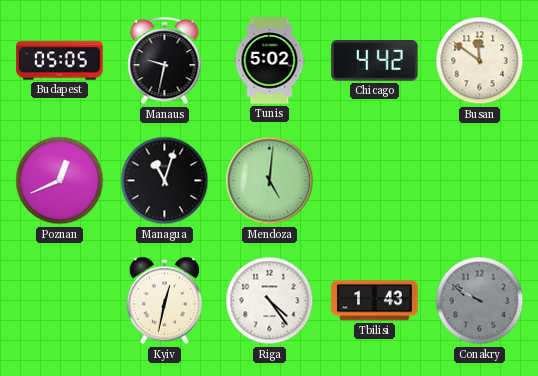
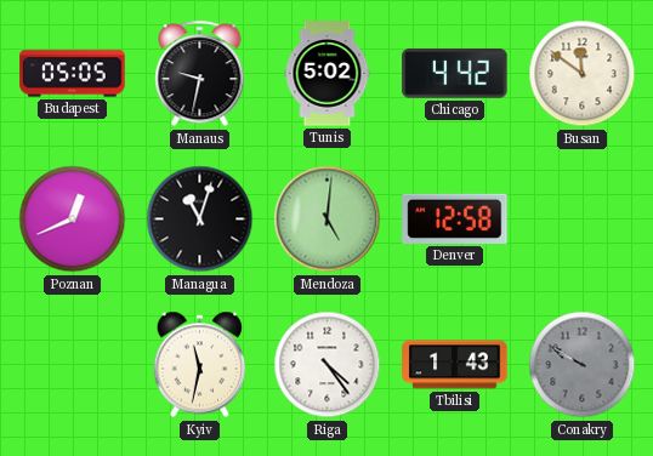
Denver: none -> 12:58 (455, 218)
Kyiv: 12:32 -> 11:32 (199, 365)
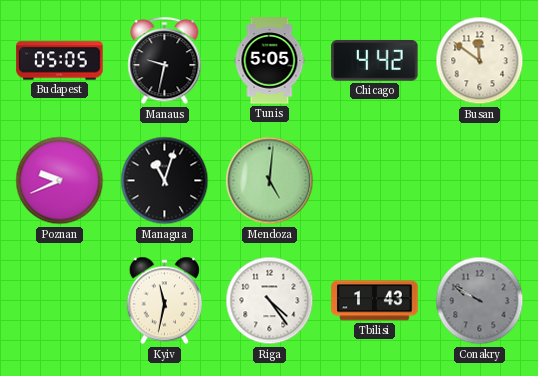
Tunis: 5:02 -> 5:05 (270, 61)
Poznan: 12:41 -> 9:41 (60, 181)
Denver: 12:58 -> none (455, 218)
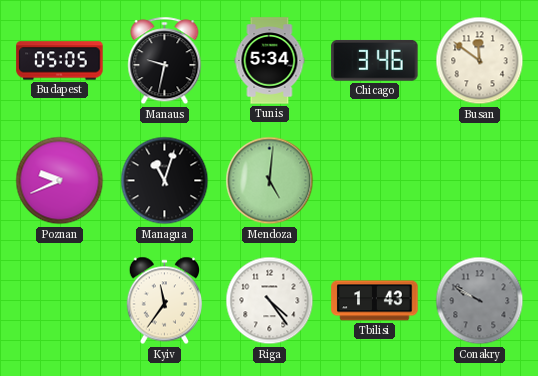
Tunis: 5:05 -> 5:34 (270, 61)
Chicago: 4:42 -> 3:46 (375, 60)
Kyiv: 11:32 -> 11:36 (164, 301)
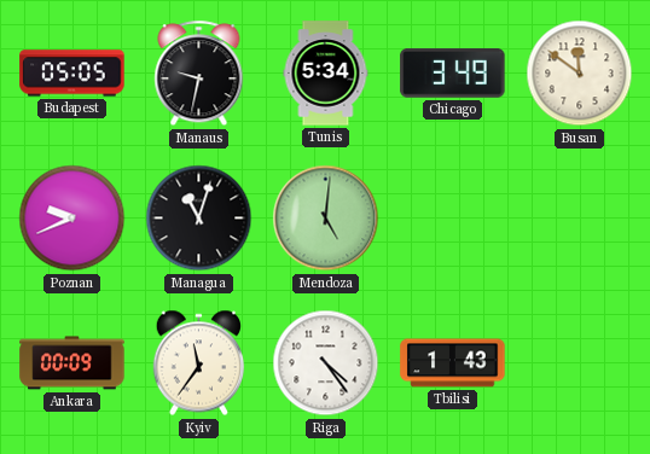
Chicago: 3:46 -> 3:49 (453, 72)
Ankara: none -> 00:09 (72, 363)
Conakry: 9:50 -> none (480, 301)
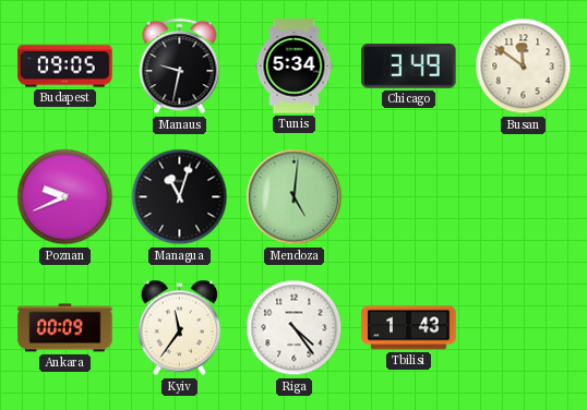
Budapest: 05:05 -> 09:05 (65, 67)
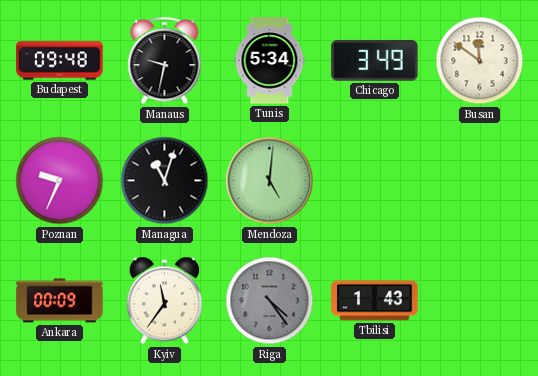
Budapest: 09:05 -> 09:48 (60, 61)
Poznan: 9:41 -> 9:34 (60, 181)
Riga dial: white -> grey (270, 301)
